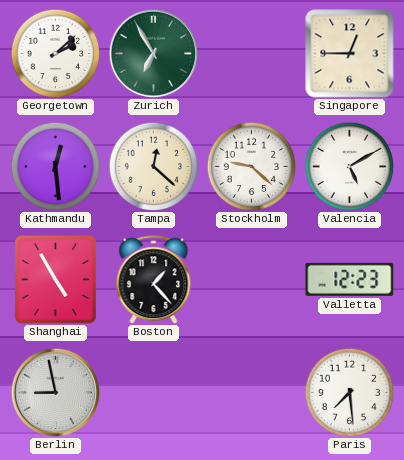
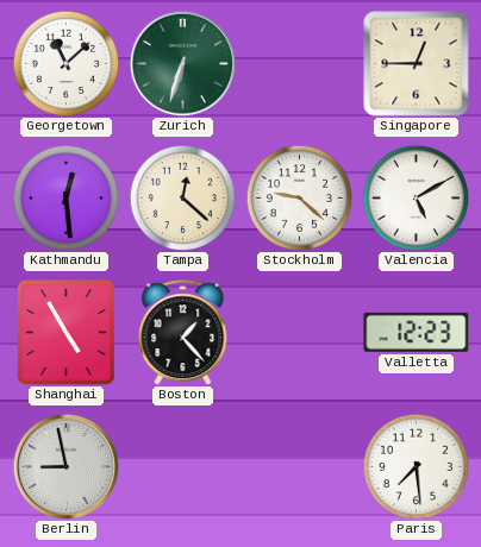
Georgetown: 2:08 -> 11:08 (65, 63)
Zurich: 6:55 -> 6:33 (182, 63)
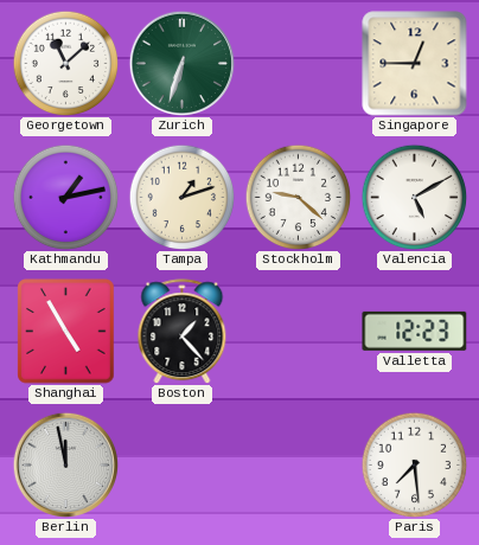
Kathmandu: 12:29 -> 1:13 (65, 197)
Tampa: 12:22 -> 1:12 (181, 197)
Berlin: 8:58 -> 11:58 (65, 464)
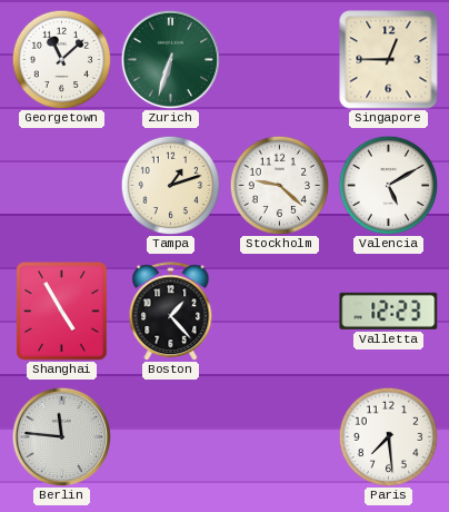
Kathmandu: 1:13 -> none (65, 197)
Berlin: 11:58 -> 11:46 (61, 436)
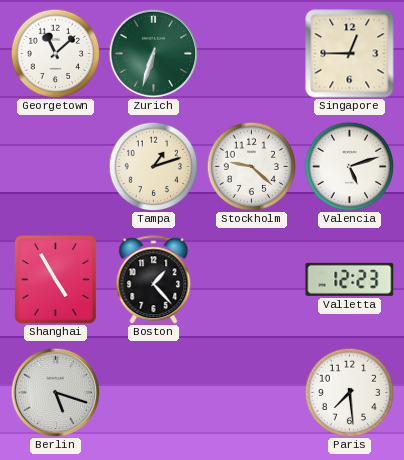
Valencia: 5:10 -> 5:12 (349, 166)
Berlin: 11:46 -> 5:18 (55, 392)
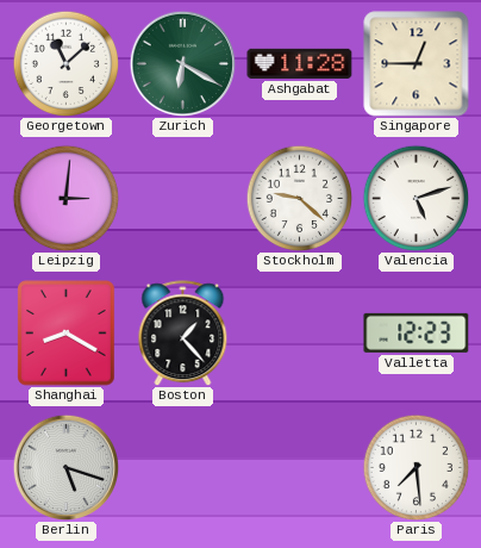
Zurich: 6:33 -> 6:20 (182, 63)
Ashgabat: none -> 11:28 (300, 63)
Leipzig: none -> 3:01 (65, 198)
Tampa: 1:12 -> none (153, 166)
Shanghai: 4:55 -> 8:20 (67, 334)
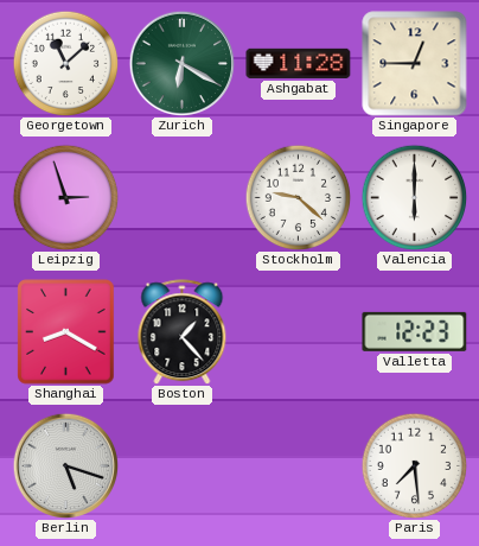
Leipzig: 3:01 -> 2:57 (65, 197)
Valencia: 5:12 -> 6:00 (414, 197)
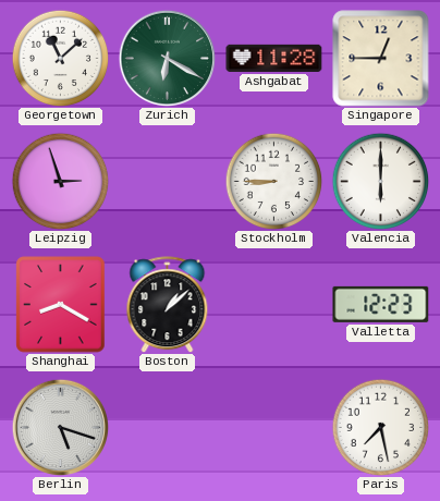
Stockholm: 9:22 -> 8:45 (273, 181)
Boston: 1:23 -> 1:08 (168, 305)
Paris: 7:29 -> 7:28 (380, 427)
